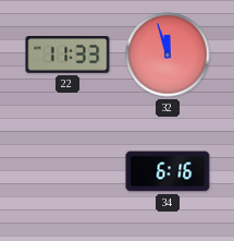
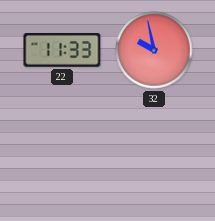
32: 11:57 -> 9:58 (154, 50)
34: 6:16 -> none (168, 171)
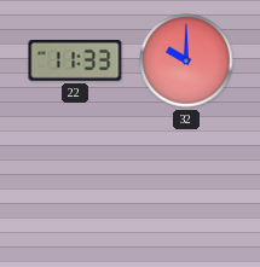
32: 9:58 -> 10:00 (186, 60)
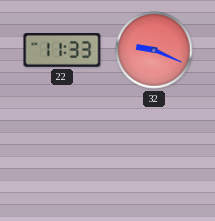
32: 10:00 -> 9:19 (154, 50)
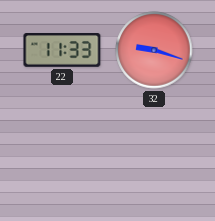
32: 9:19 -> 9:18 (154, 50)
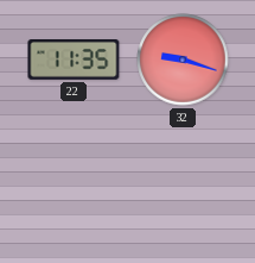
22: 11:33 -> 11:35 (74, 61)
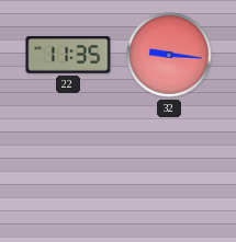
32: 9:18 -> 9:16 (169, 55)
